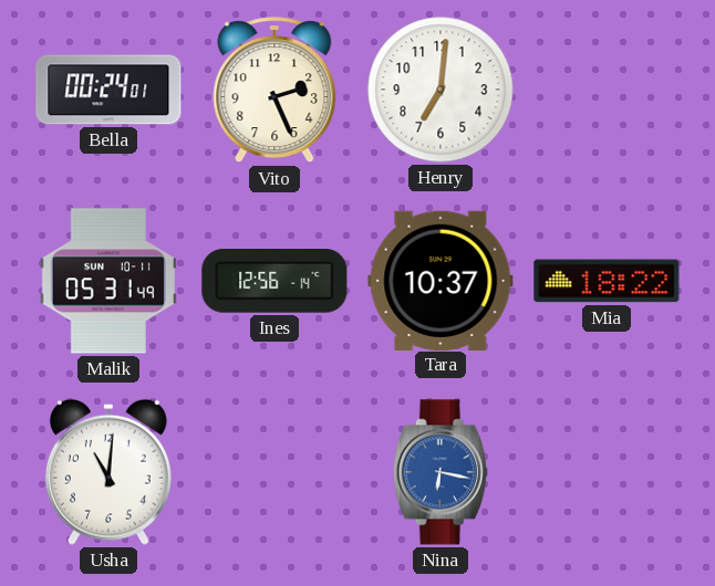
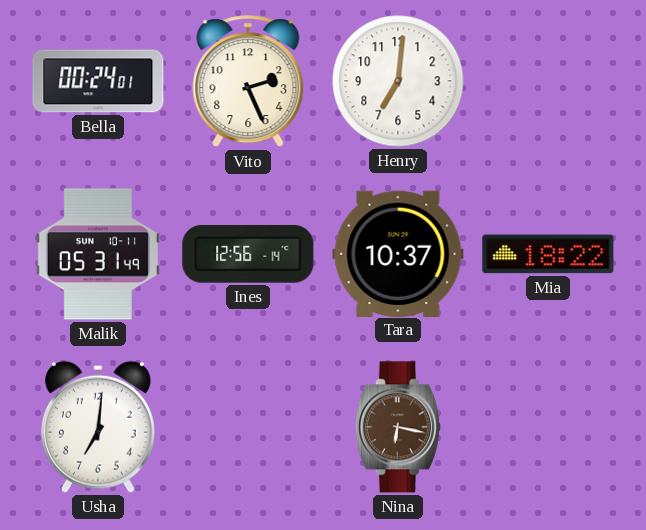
Usha: 11:01 -> 7:01 (98, 427)
Nina dial: blue -> brown (398, 427)
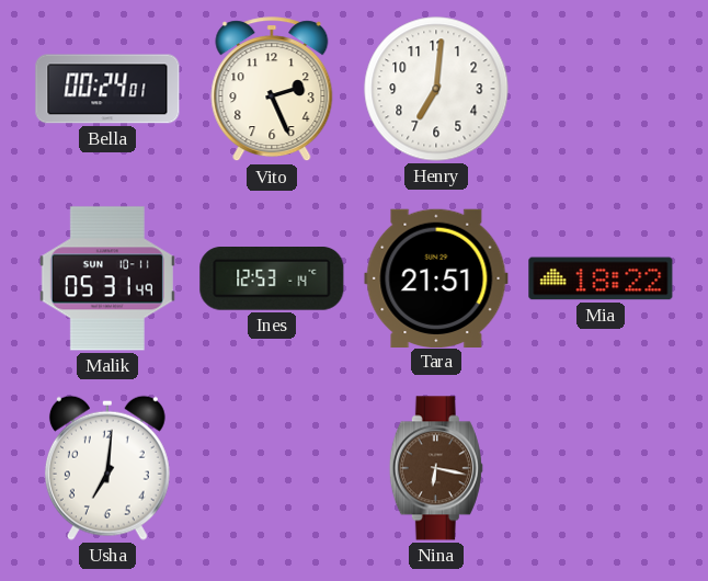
Ines: 12:56 -> 12:53 (272, 280)
Tara: 10:37 -> 21:51 (436, 277)
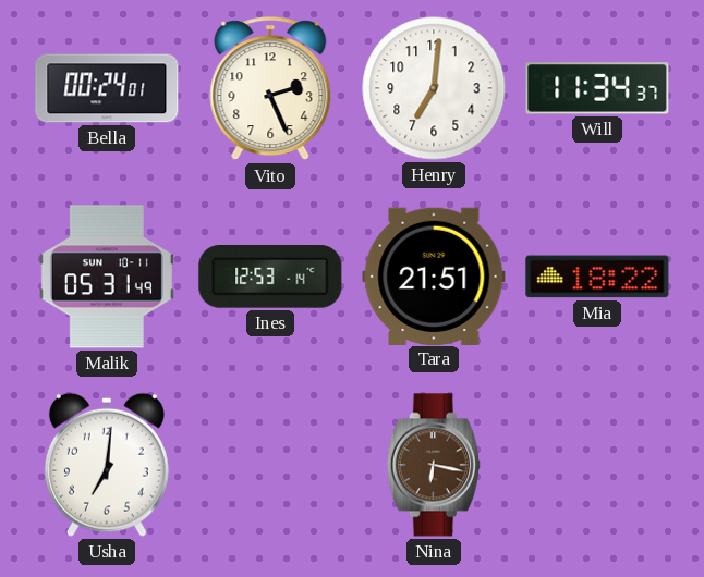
Will: none -> 11:34 (597, 88)
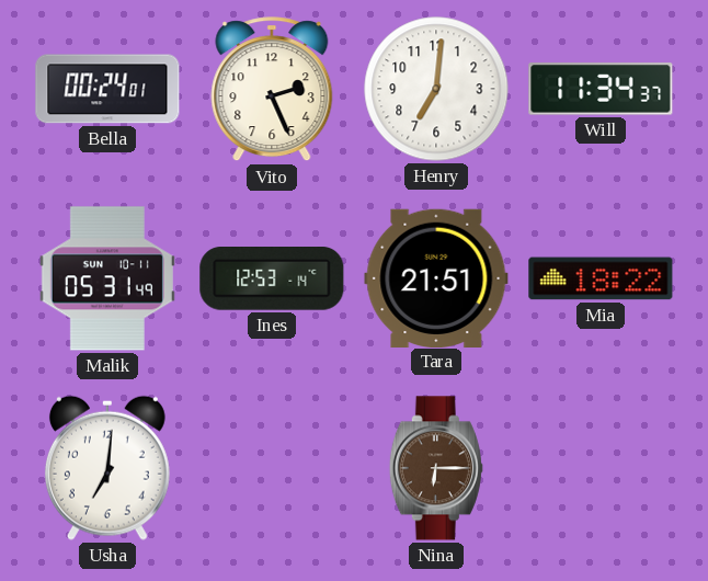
Nina: 6:17 -> 6:15 (436, 468)
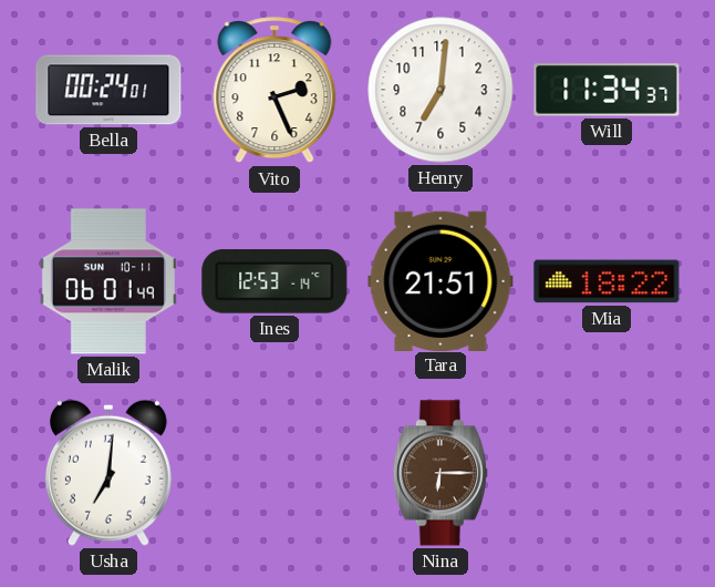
Malik: 05:31 -> 06:01 (108, 281)
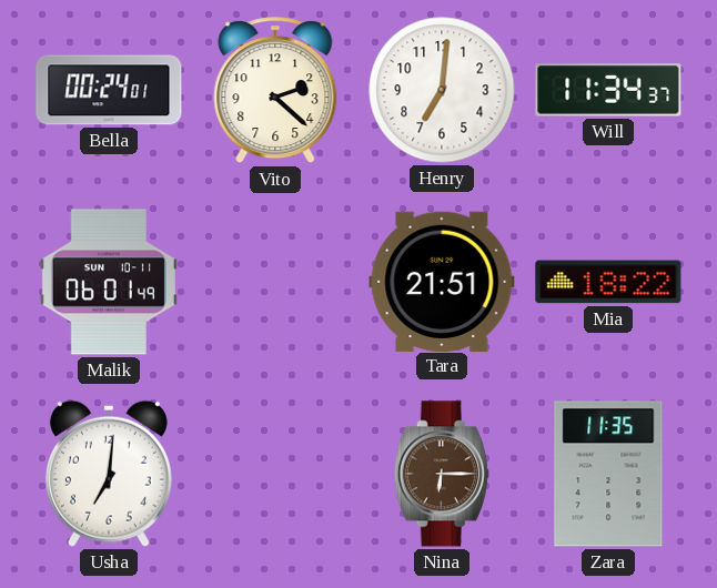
Vito: 2:26 -> 2:22 (275, 91)
Ines: 12:53 -> none (274, 282)
Zara: none -> 11:35 (608, 474)
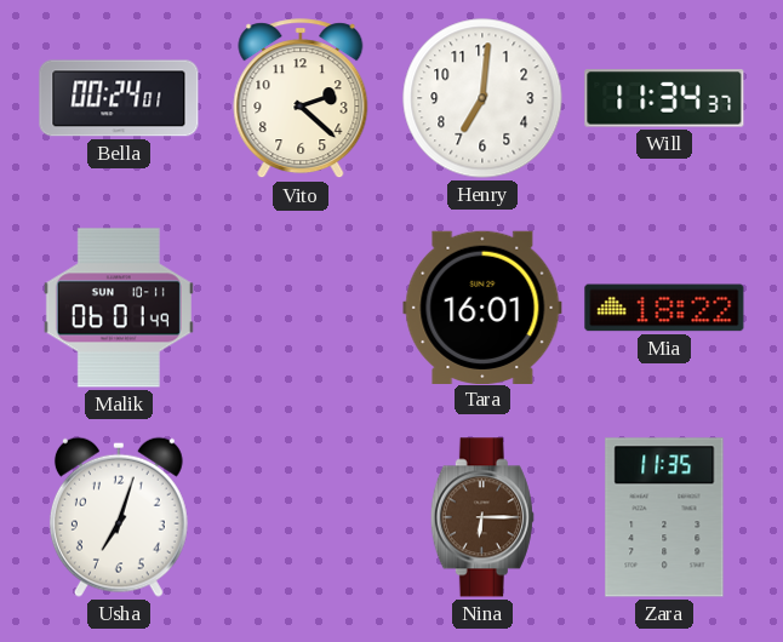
Tara: 21:51 -> 16:01 (482, 306)
Usha: 7:01 -> 7:03 (119, 517)
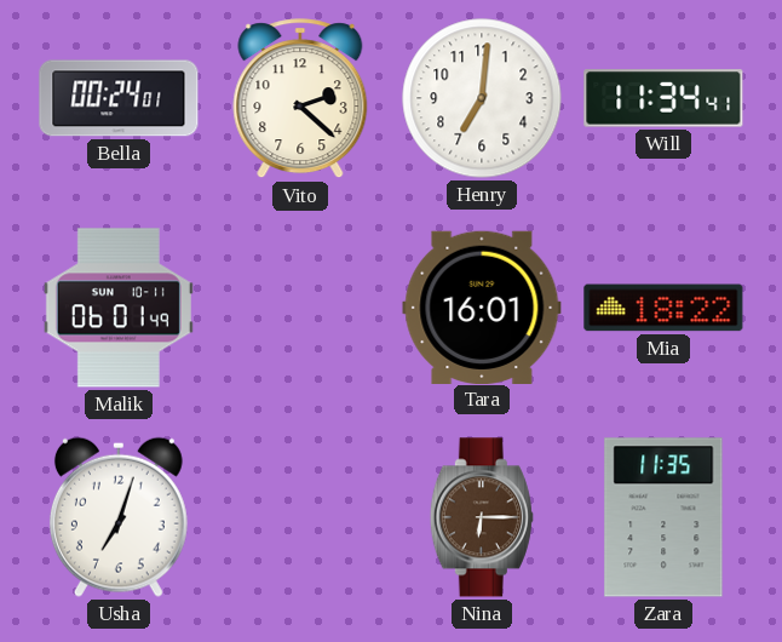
Will: 11:34:37 -> 11:34:41 (663, 98)
